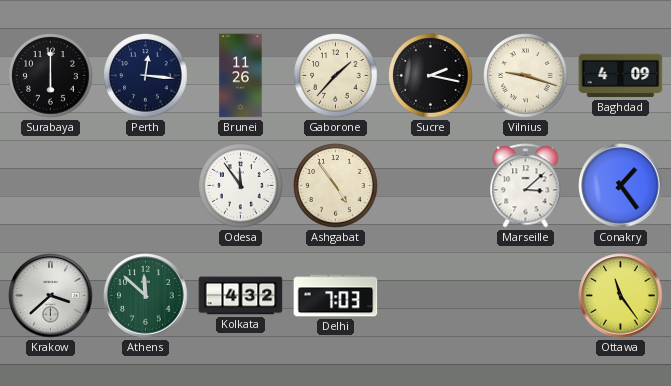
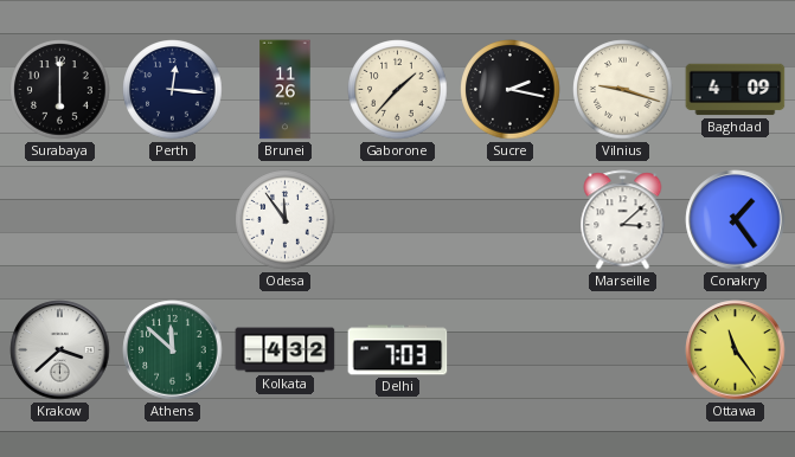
Ashgabat: 4:54 -> none (336, 186)
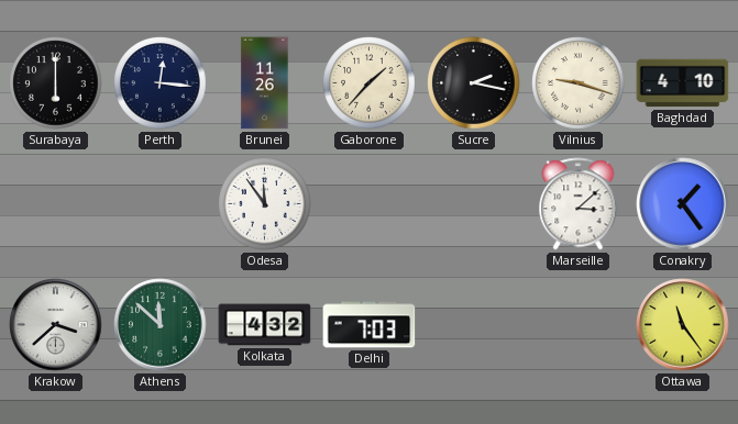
Baghdad: 4:09 -> 4:10 (683, 83)
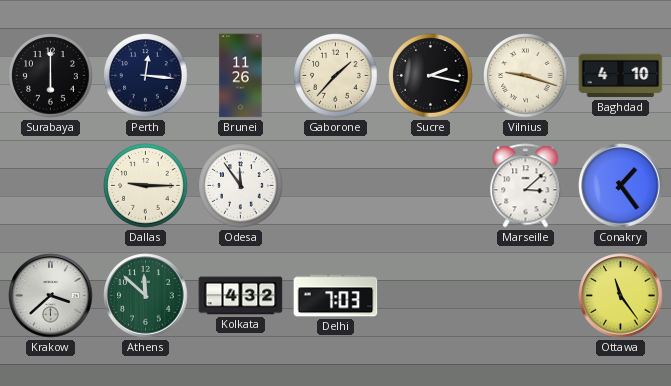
Dallas: none -> 9:15 (146, 186)
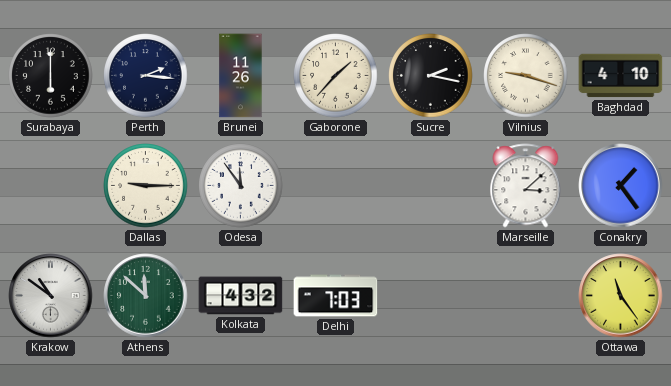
Perth: 12:16 -> 2:16 (146, 76)
Krakow: 3:38 -> 10:51 (51, 296)
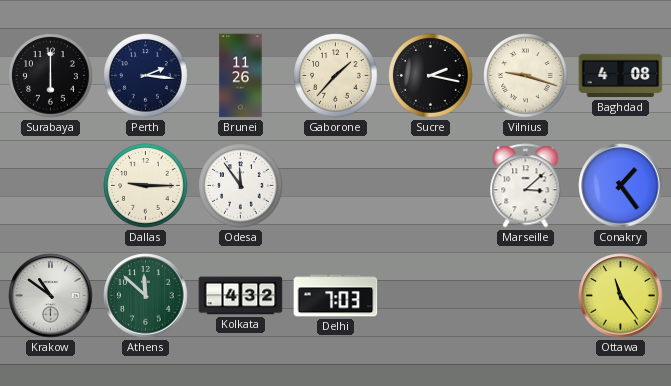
Baghdad: 4:10 -> 4:08 (621, 76)
